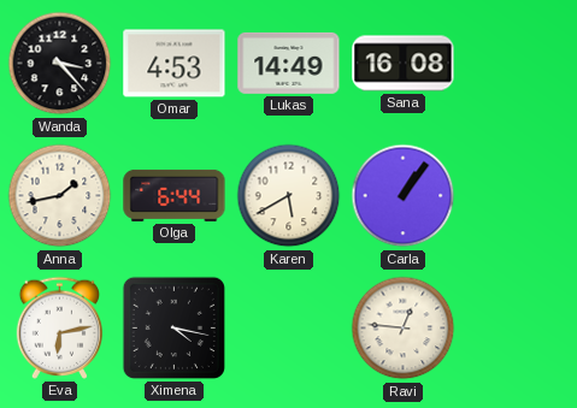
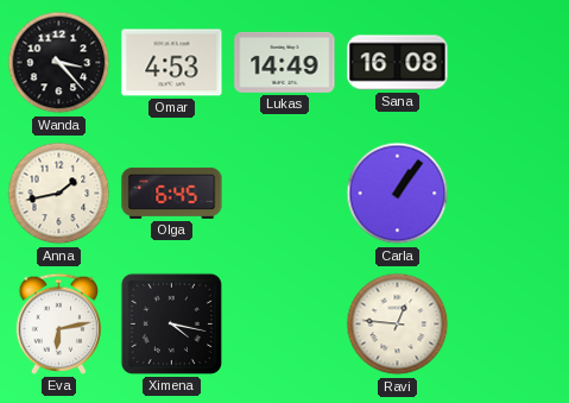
Olga: 6:44 -> 6:45 (172, 193)
Karen: 5:40 -> none (289, 196)
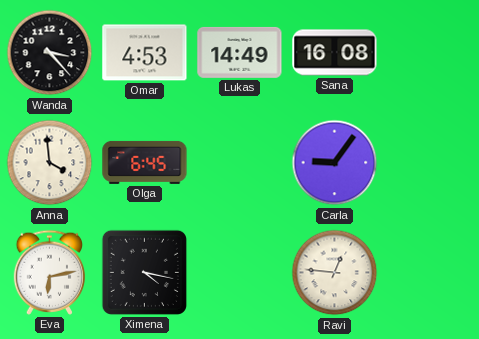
Anna: 1:43 -> 3:59 (50, 163)
Carla: 1:06 -> 9:06 (335, 163)
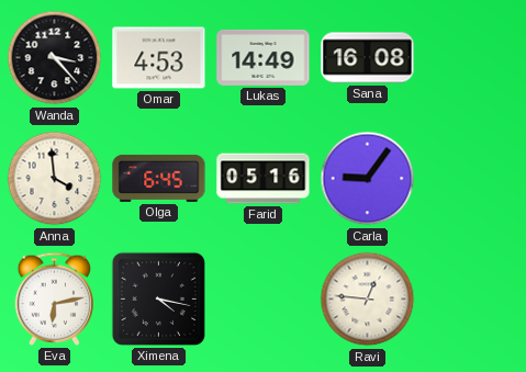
Farid: none -> 05:16 (264, 179)
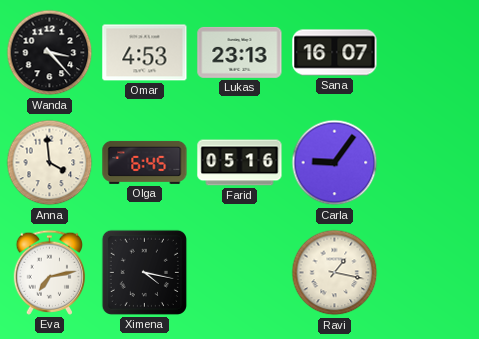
Lukas: 14:49 -> 23:13 (240, 52)
Sana: 16:08 -> 16:07 (335, 53)
Eva: 6:13 -> 7:13 (49, 272)
Ravi: 12:46 -> 1:17 (335, 273)
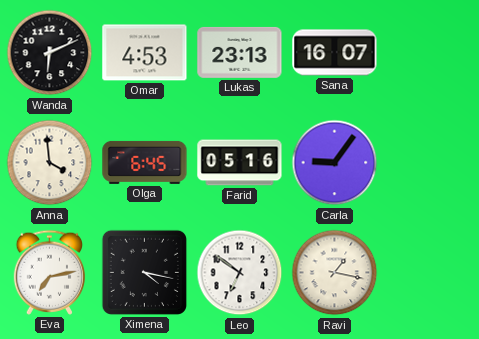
Wanda: 3:23 -> 6:11 (50, 53)
Leo: none -> 6:51 (240, 273)
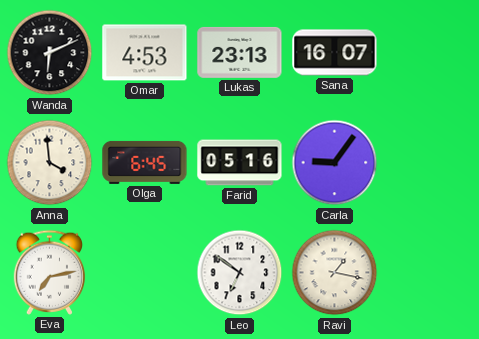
Ximena: 4:17 -> none (144, 272)
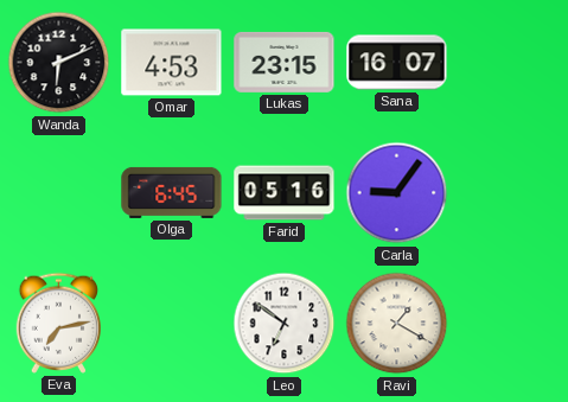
Lukas: 23:13 -> 23:15 (285, 62)
Anna: 3:59 -> none (50, 163)
Ravi: 1:17 -> 1:20 (397, 324)
